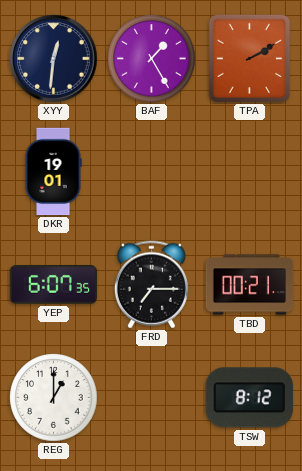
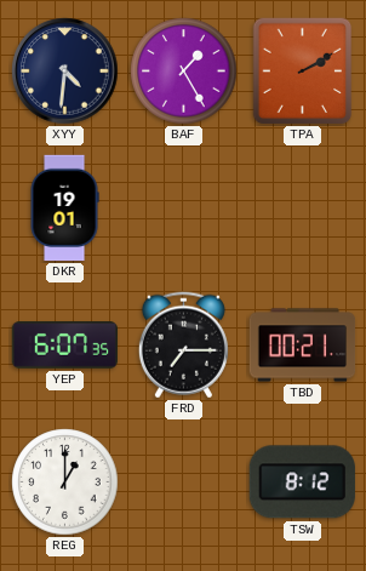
XYY: 12:31 -> 4:31 (65, 72)
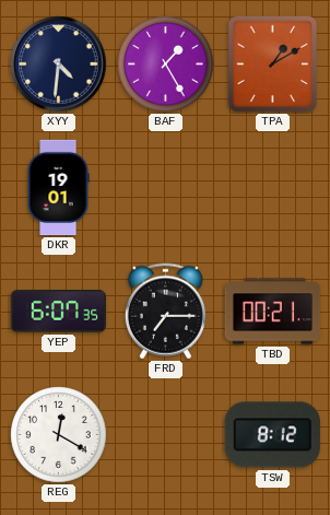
TPA: 2:10 -> 1:10 (273, 65)
REG: 1:00 -> 12:20 (59, 435)
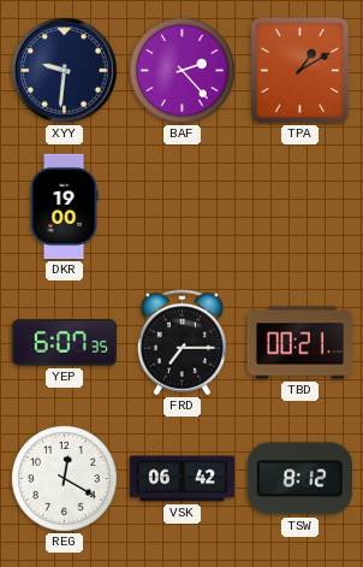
XYY: 4:31 -> 9:31 (65, 71)
BAF: 1:25 -> 2:23 (183, 71)
DKR: 19:01 -> 19:00 (64, 207)
VSK: none -> 06:42 (183, 479)
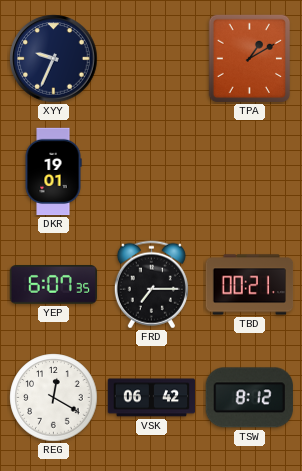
XYY: 9:31 -> 9:34 (54, 59)
BAF: 2:23 -> none (183, 71)
DKR: 19:00 -> 19:01 (53, 172)
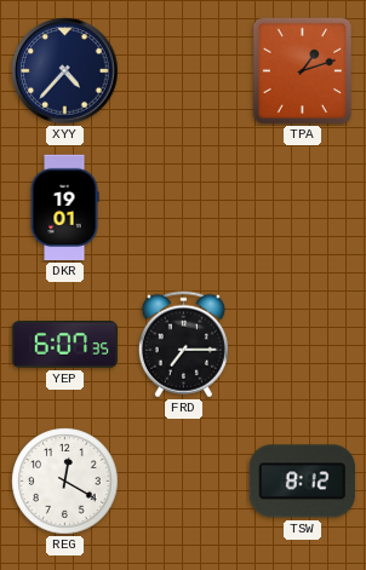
XYY: 9:34 -> 4:37 (65, 71)
TPA: 1:10 -> 1:12 (303, 71)
TBD: 00:21 -> none (250, 285)
VSK: 06:42 -> none (152, 398)
